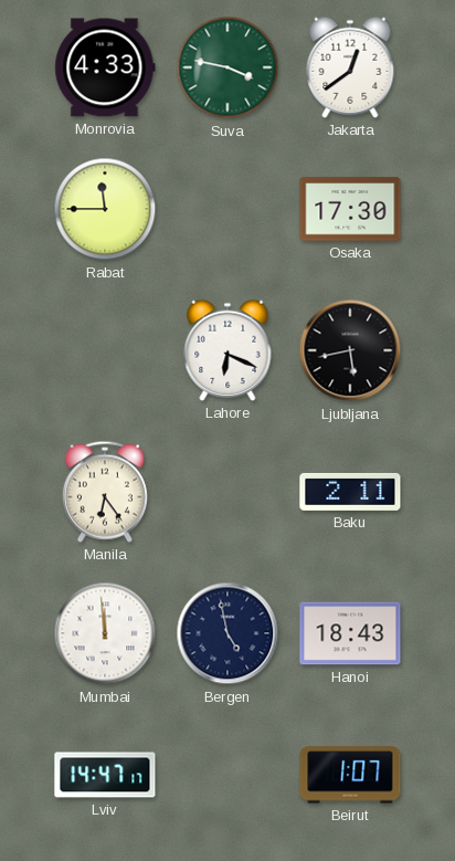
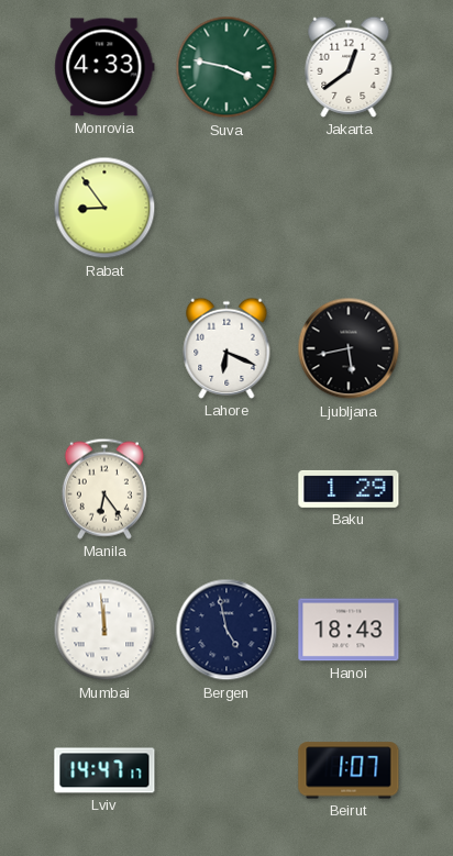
Rabat: 11:45 -> 8:54 (104, 208)
Osaka: 17:30 -> none (350, 209)
Baku: 2:11 -> 1:29 (349, 489)
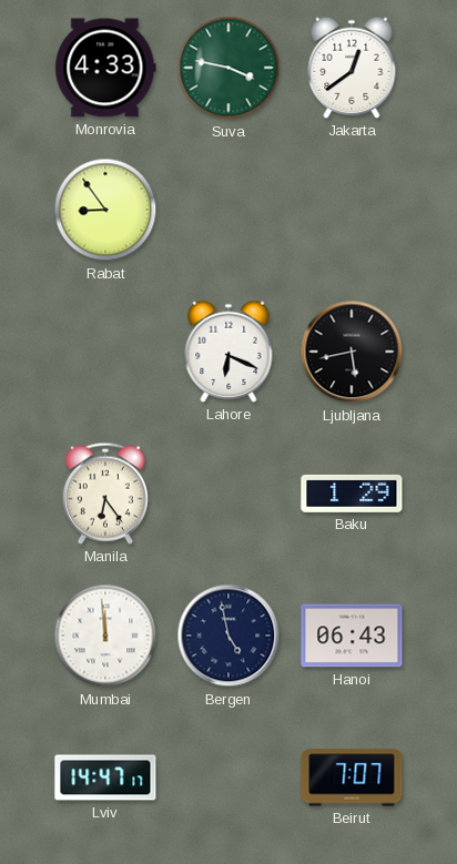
Hanoi: 18:43 -> 06:43 (352, 636)
Beirut: 1:07 -> 7:07 (352, 777)
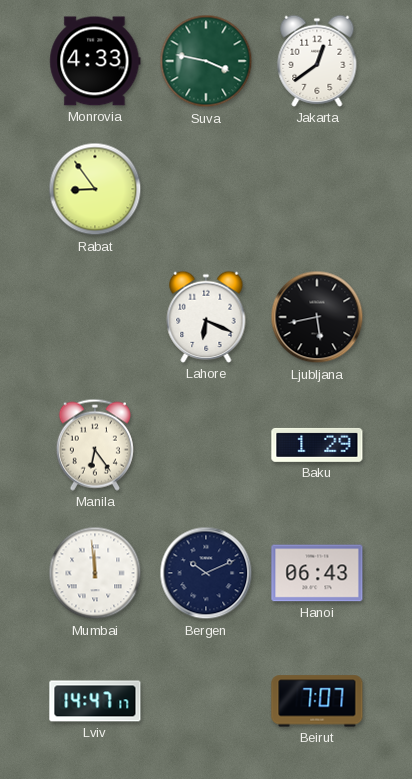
Bergen: 4:58 -> 10:11 (206, 573)
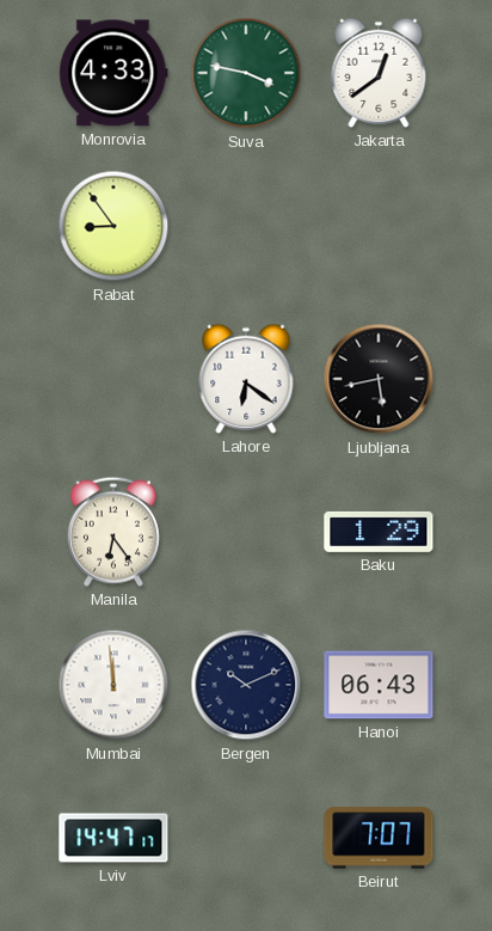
Lahore: 6:19 -> 6:21 (246, 379)
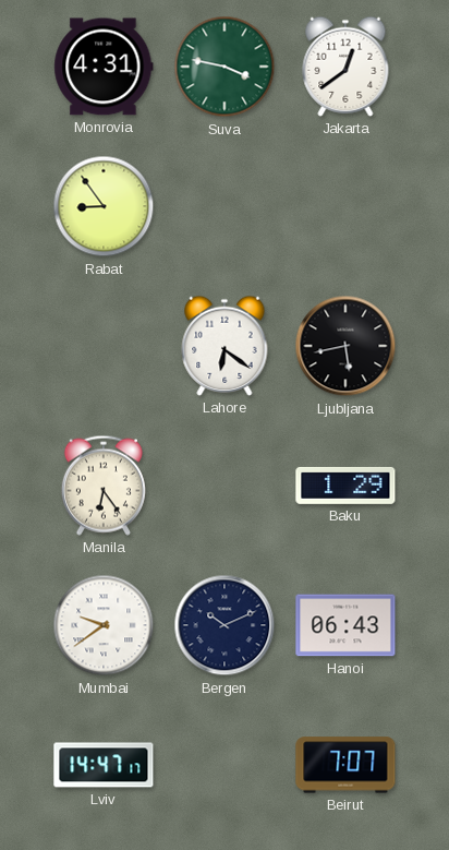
Monrovia: 4:33 -> 4:31 (104, 67)
Mumbai: 11:59 -> 9:39 (104, 625)
